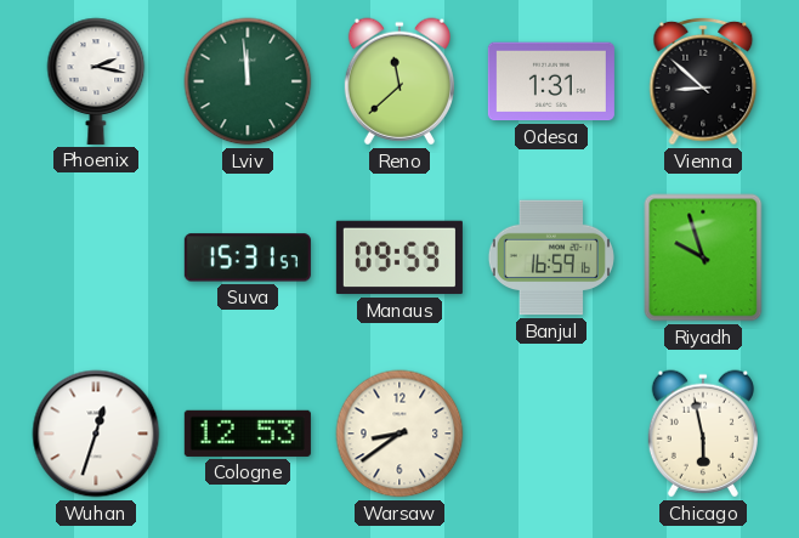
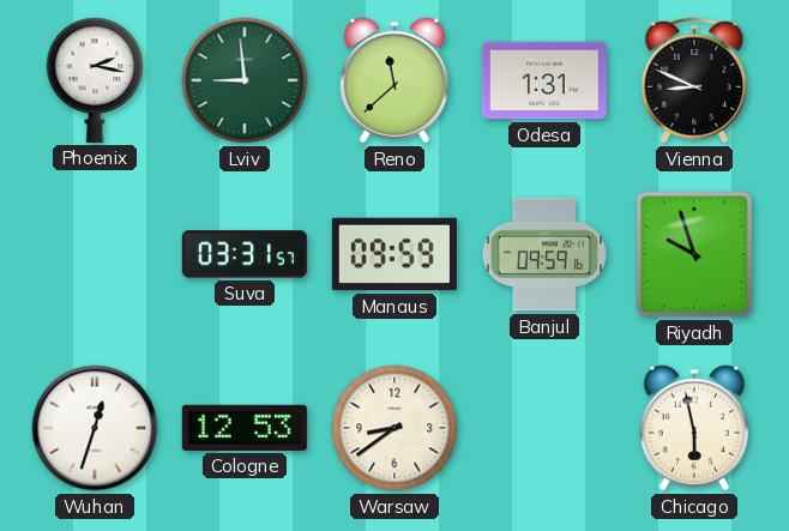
Lviv: 11:59 -> 8:59 (245, 80)
Vienna: 8:52 -> 8:49 (694, 80)
Suva: 15:31 -> 03:31 (245, 254)
Banjul: 16:59 -> 09:59 (544, 254)
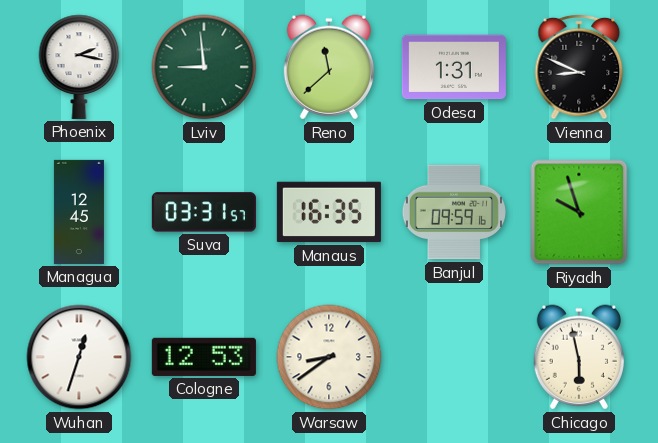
Managua: none -> 12:45 (79, 212)
Manaus: 09:59 -> 16:35 (329, 212)
